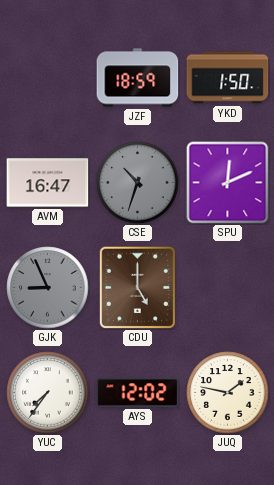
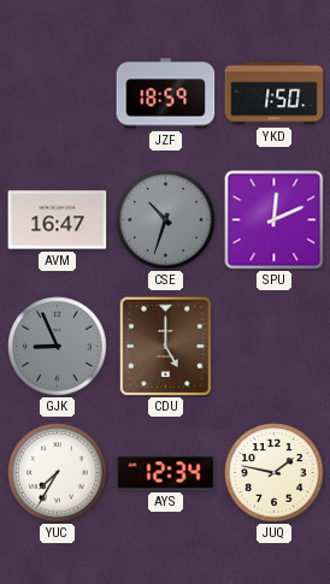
YUC: 7:36 -> 7:35 (58, 473)
AYS: 12:02 -> 12:34 (166, 473)
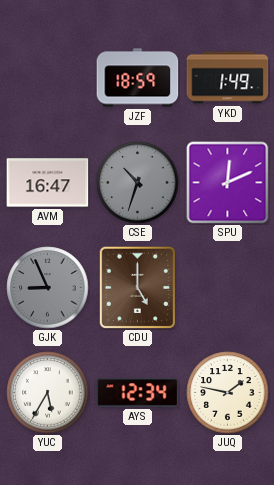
YKD: 1:50 -> 1:49 (228, 78)
YUC: 7:35 -> 5:35 (48, 393)
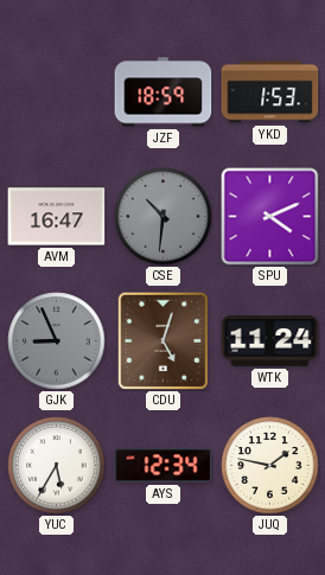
YKD: 1:49 -> 1:53 (270, 92)
CSE: 10:33 -> 10:31 (164, 217)
SPU: 12:11 -> 4:11 (270, 217)
CDU: 5:00 -> 5:03 (164, 340)
WTK: none -> 11:24 (270, 340)
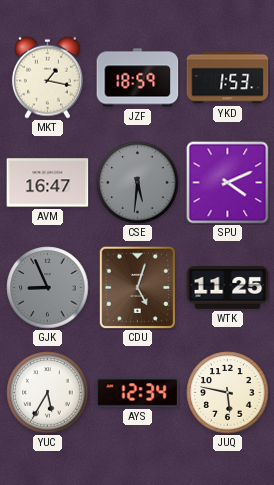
MKT: none -> 1:17 (48, 77)
CSE: 10:31 -> 5:31 (138, 183)
WTK: 11:24 -> 11:25 (228, 287)
JUQ: 1:47 -> 5:47 (228, 393)
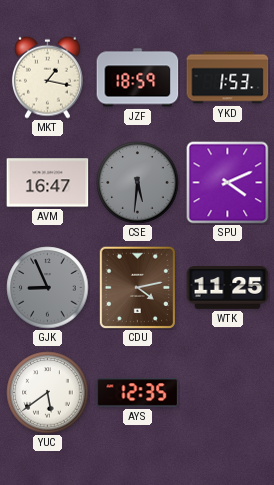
CDU: 5:03 -> 4:13 (138, 287)
YUC: 5:35 -> 5:39 (48, 393)
AYS: 12:34 -> 12:35 (138, 393)
JUQ: 5:47 -> none (228, 393)
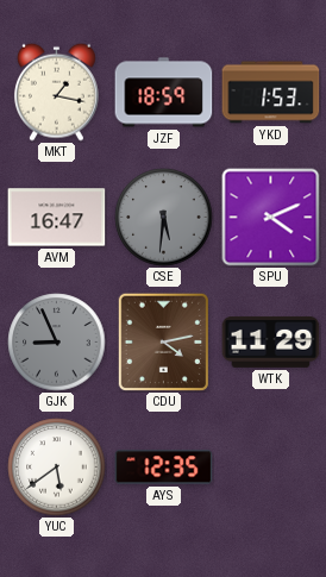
WTK: 11:25 -> 11:29 (271, 341)
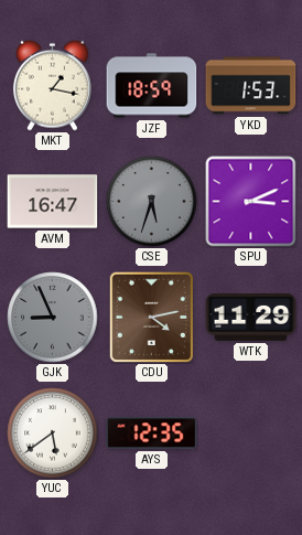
CSE: 5:31 -> 5:33 (152, 202)
SPU: 4:11 -> 3:11 (251, 202)
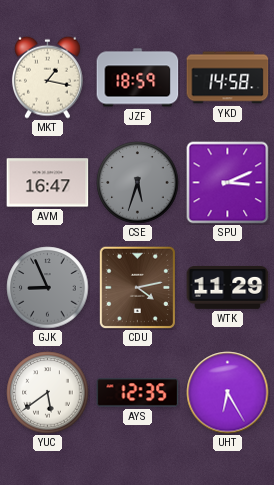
YKD: 1:53 -> 14:58 (228, 78)
UHT: none -> 6:25 (228, 393)
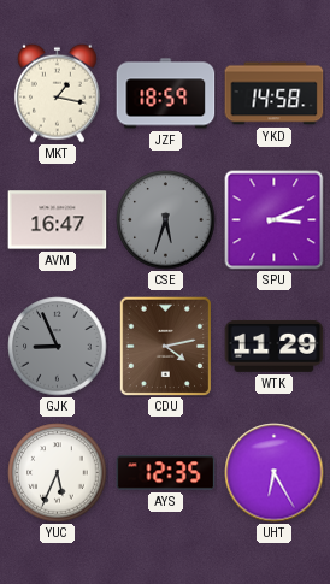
YUC: 5:39 -> 5:34 (58, 473)
